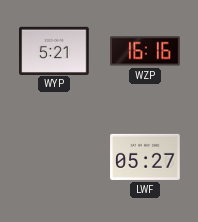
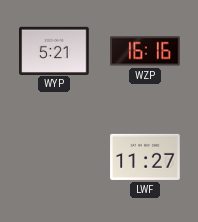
LWF: 05:27 -> 11:27 (145, 157)
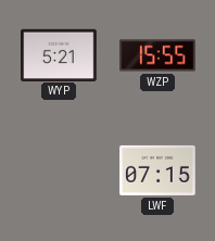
WZP: 16:16 -> 15:55 (157, 55)
LWF: 11:27 -> 07:15 (157, 170)
